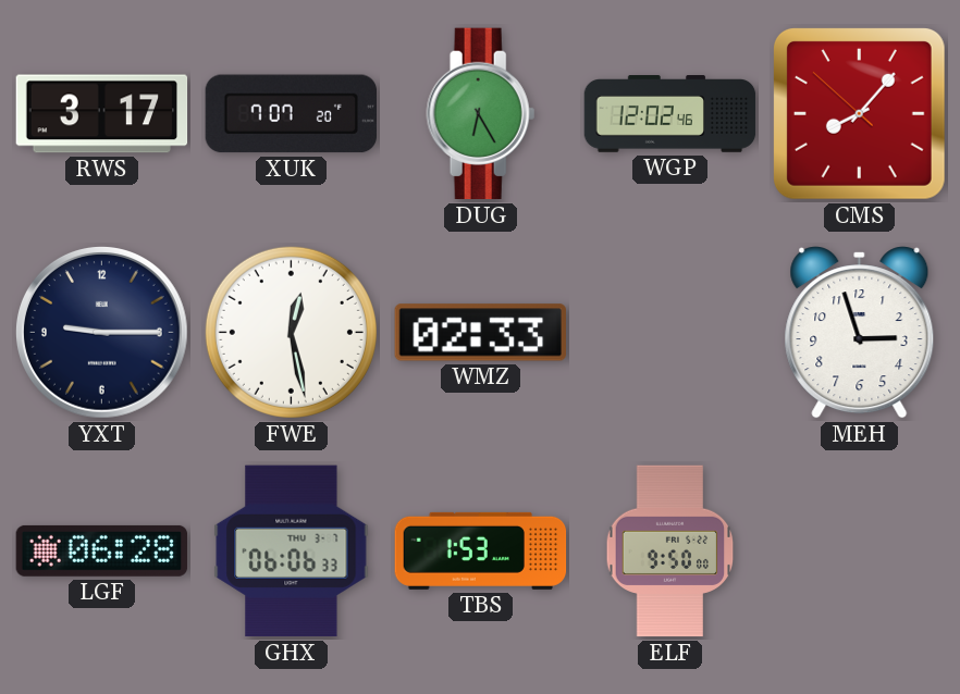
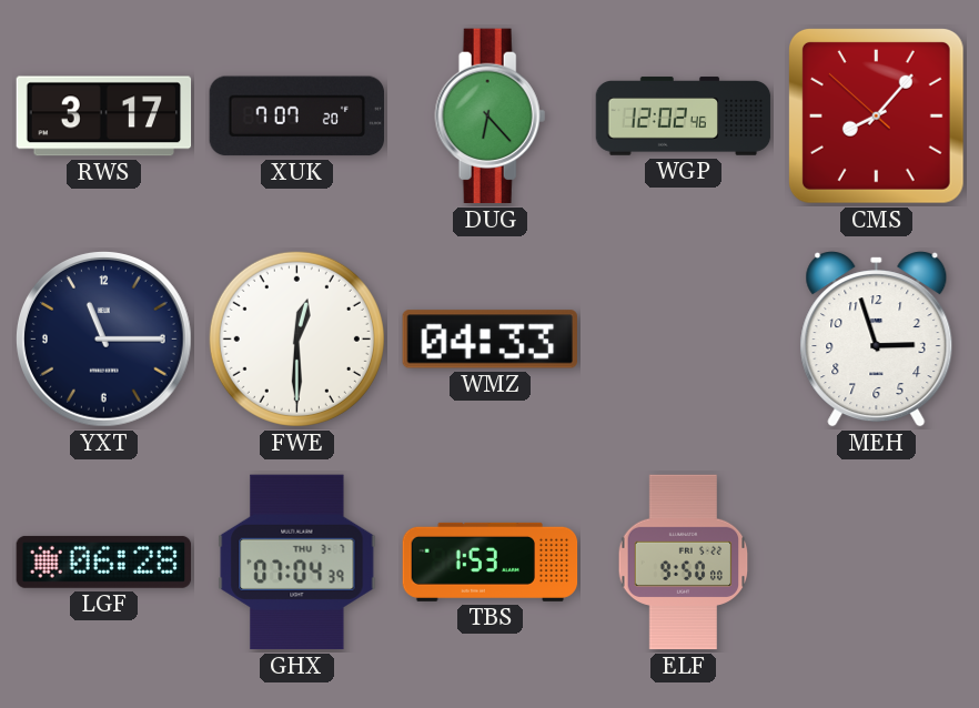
DUG: 6:25 -> 6:23 (491, 117)
YXT: 9:15 -> 11:15 (103, 338)
FWE: 12:28 -> 12:30 (296, 338)
WMZ: 02:33 -> 04:33 (490, 340)
GHX: 06:06 -> 07:04 (297, 563)
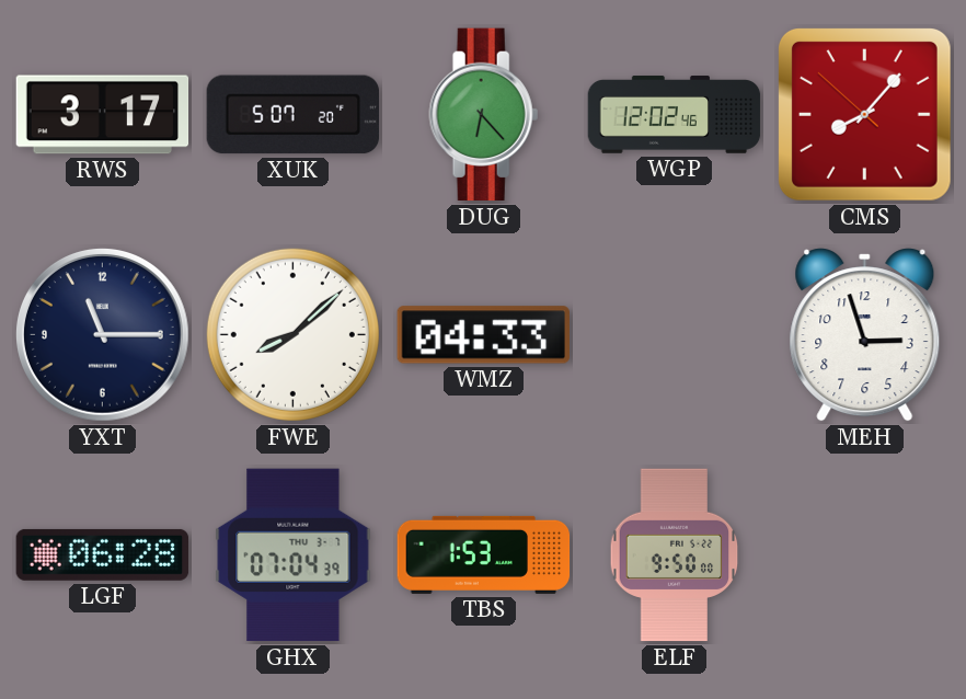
XUK: 7:07 -> 5:07 (292, 115)
FWE: 12:30 -> 8:08 (292, 334)
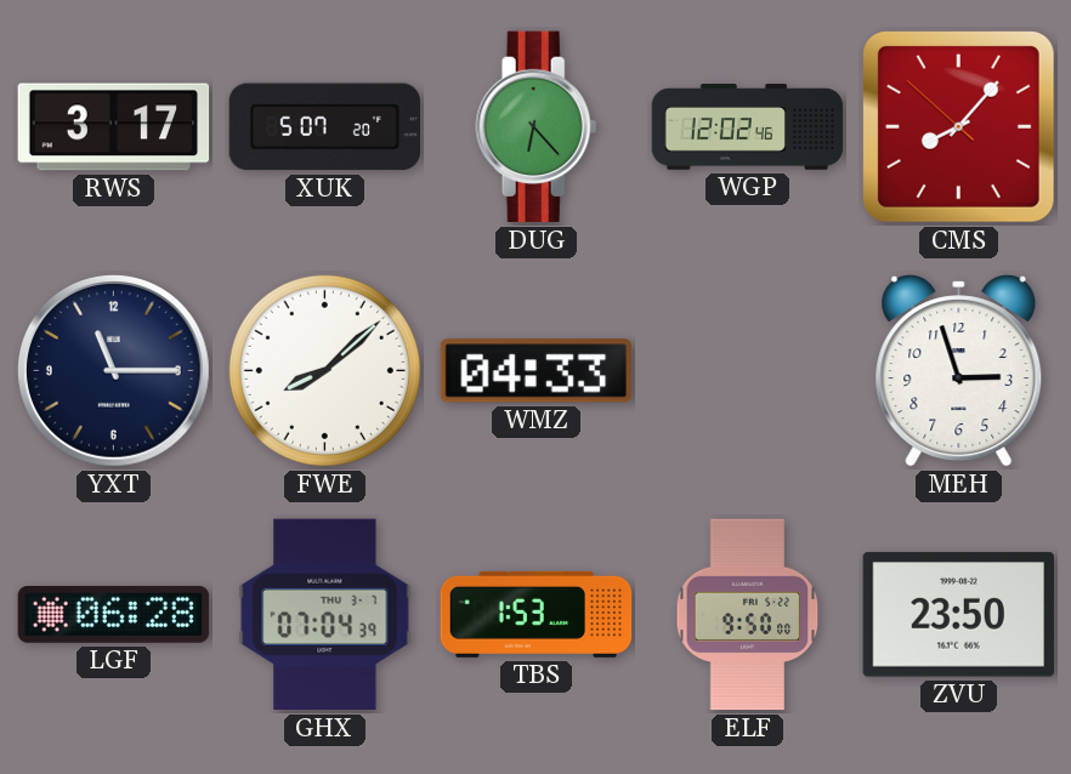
ZVU: none -> 23:50 (958, 615)
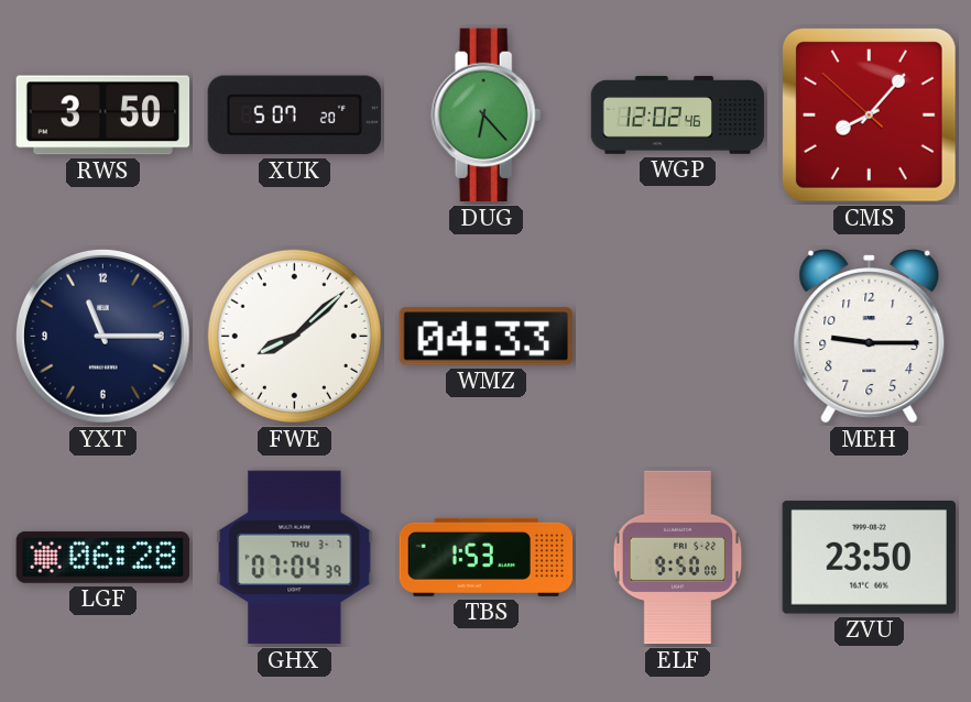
RWS: 3:17 -> 3:50 (103, 116)
MEH: 2:57 -> 9:15 (870, 337)
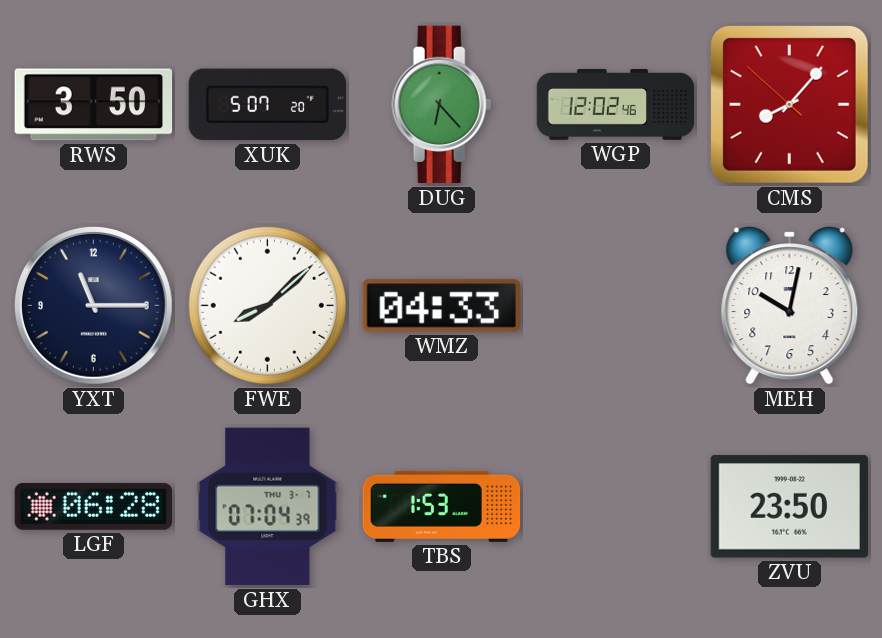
MEH: 9:15 -> 10:02 (790, 306)
ELF: 9:50 -> none (678, 558)
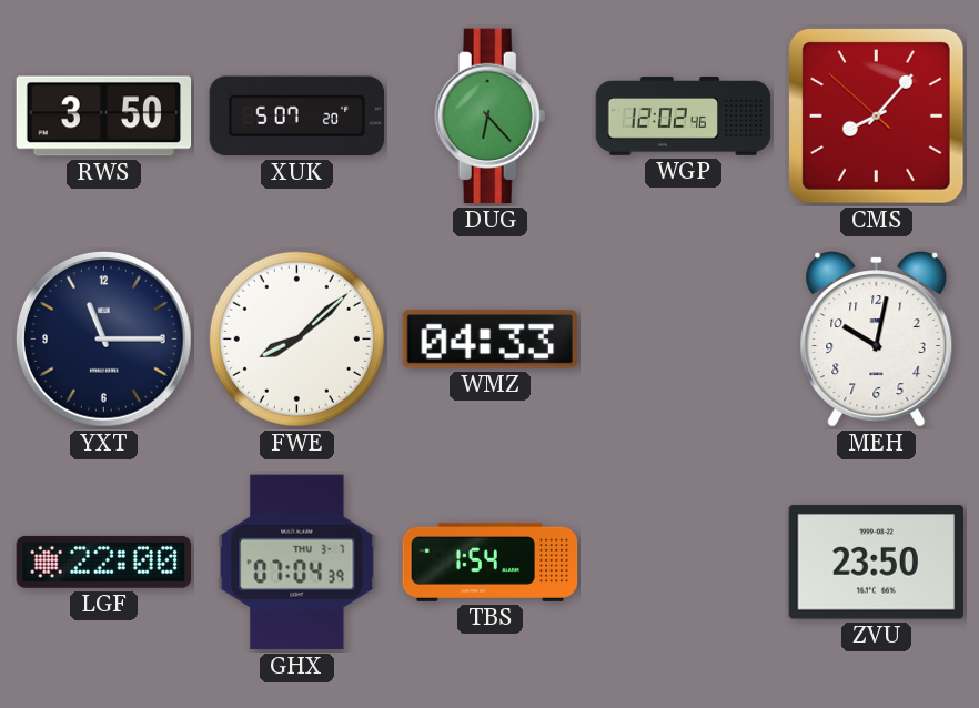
LGF: 06:28 -> 22:00 (104, 562)
TBS: 1:53 -> 1:54 (491, 562)
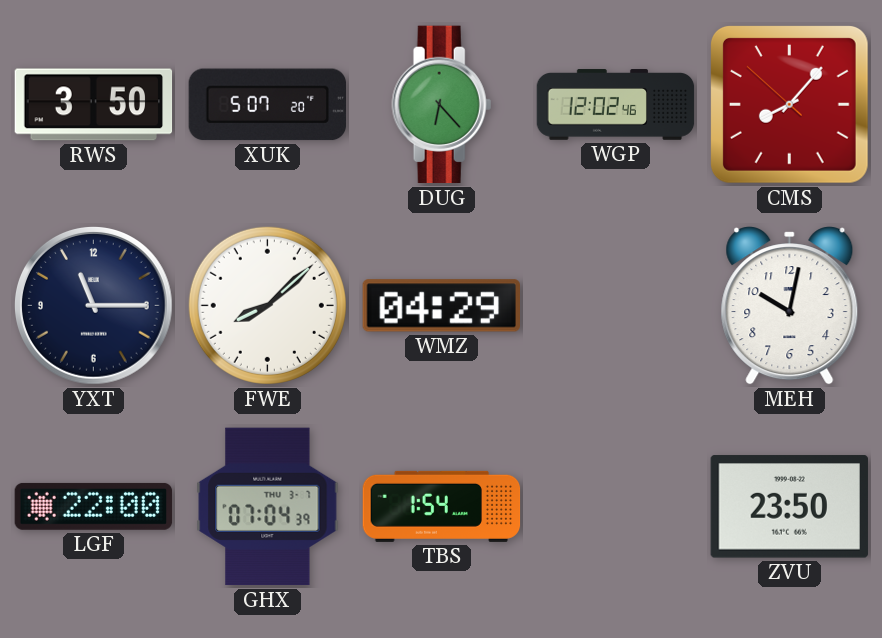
WMZ: 04:33 -> 04:29 (441, 306)
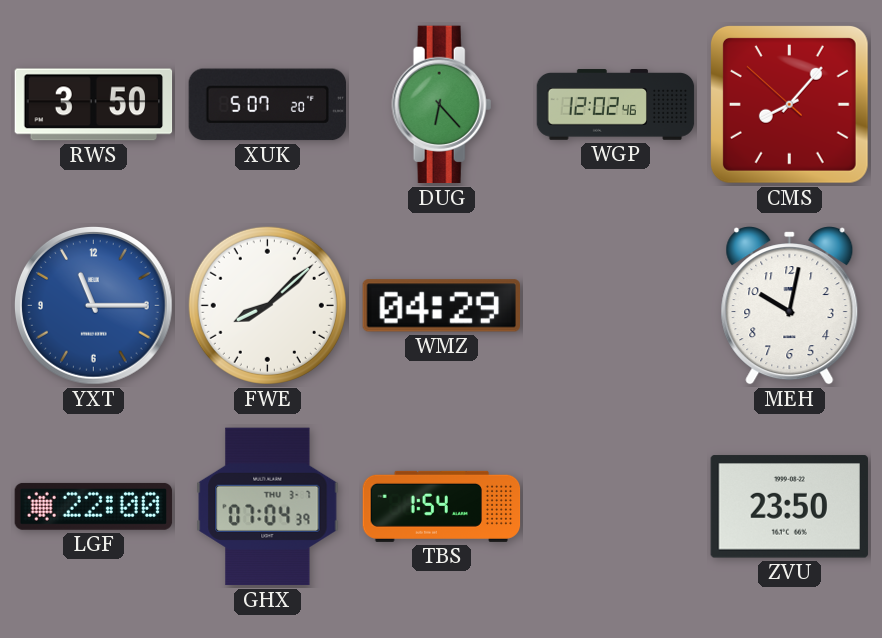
YXT dial: navy -> blue (93, 305)
